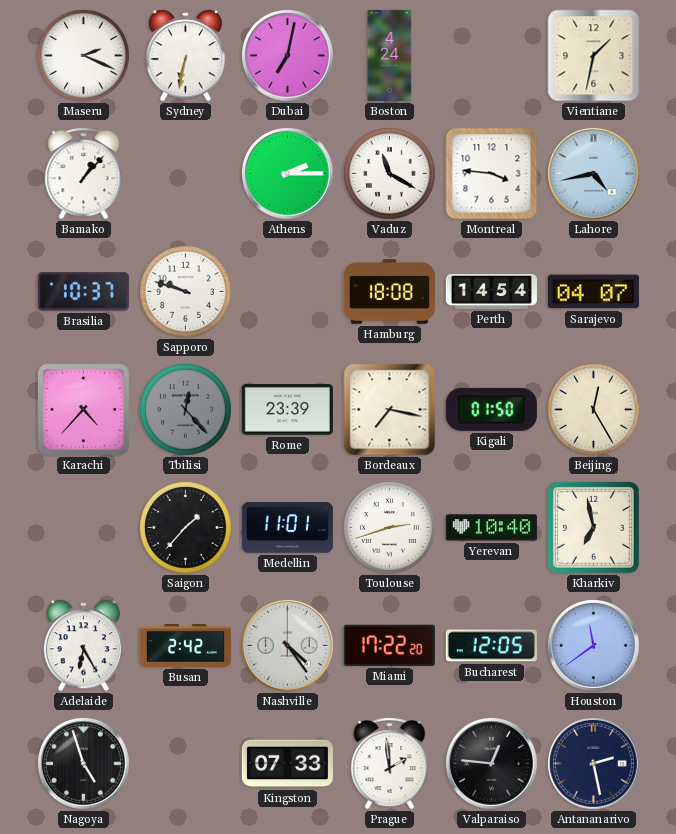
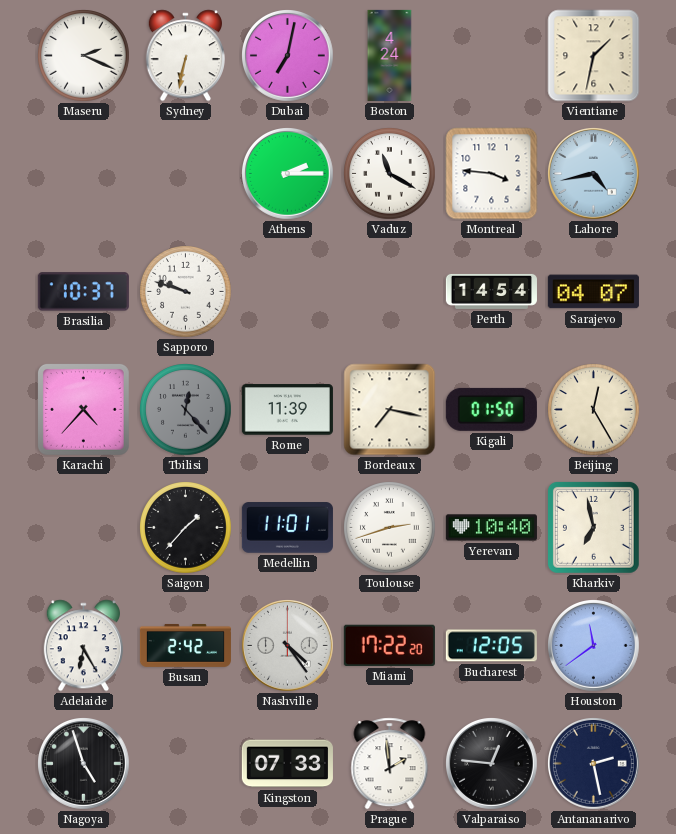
Bamako: 1:07 -> none (84, 174)
Hamburg: 18:08 -> none (389, 292)
Rome: 23:39 -> 11:39 (287, 410)
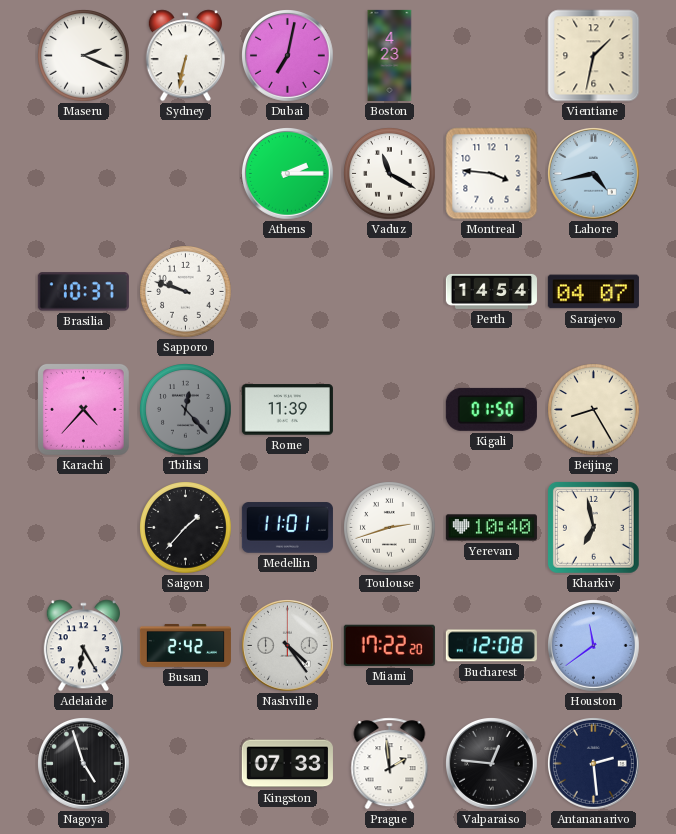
Boston: 4:24 -> 4:23 (390, 55)
Bordeaux: 7:17 -> none (390, 410)
Beijing: 12:25 -> 8:25 (594, 410)
Bucharest: 12:05 -> 12:08 (491, 646)
Antananarivo: 2:28 -> 2:29 (594, 764)
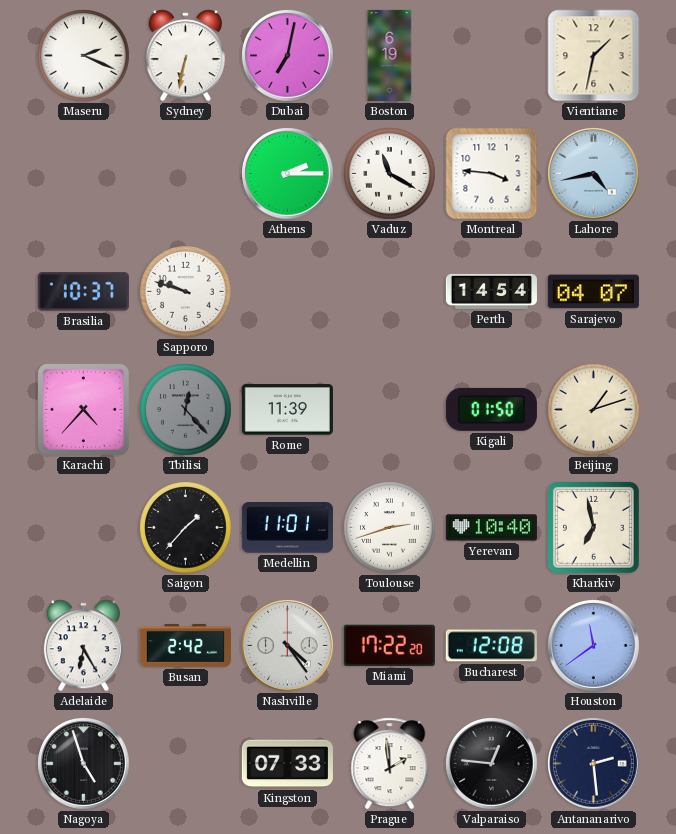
Boston: 4:23 -> 6:19 (390, 55)
Beijing: 8:25 -> 1:12 (594, 410)
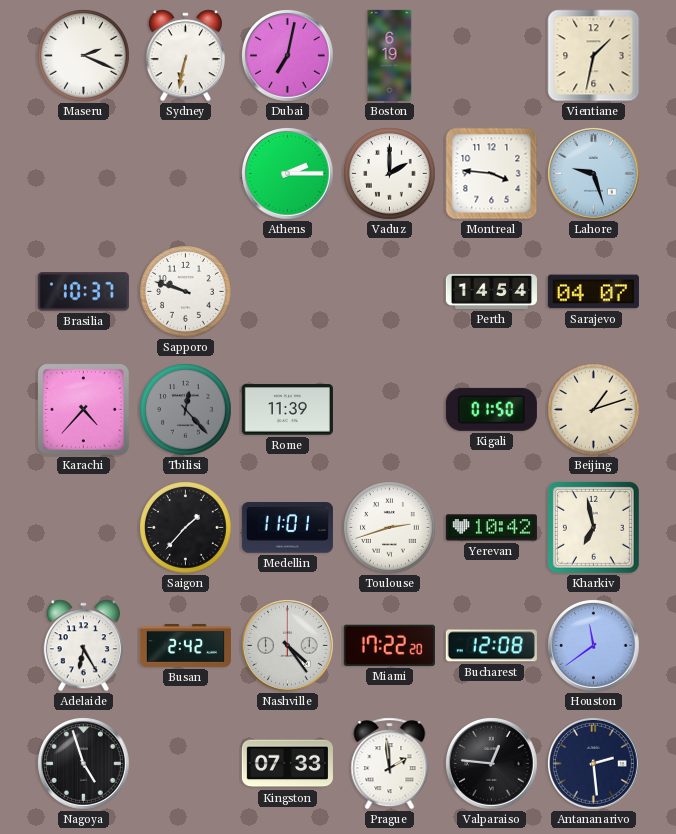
Vaduz: 11:20 -> 2:00 (390, 174)
Lahore: 4:43 -> 9:27 (594, 174)
Yerevan: 10:40 -> 10:42 (491, 528)
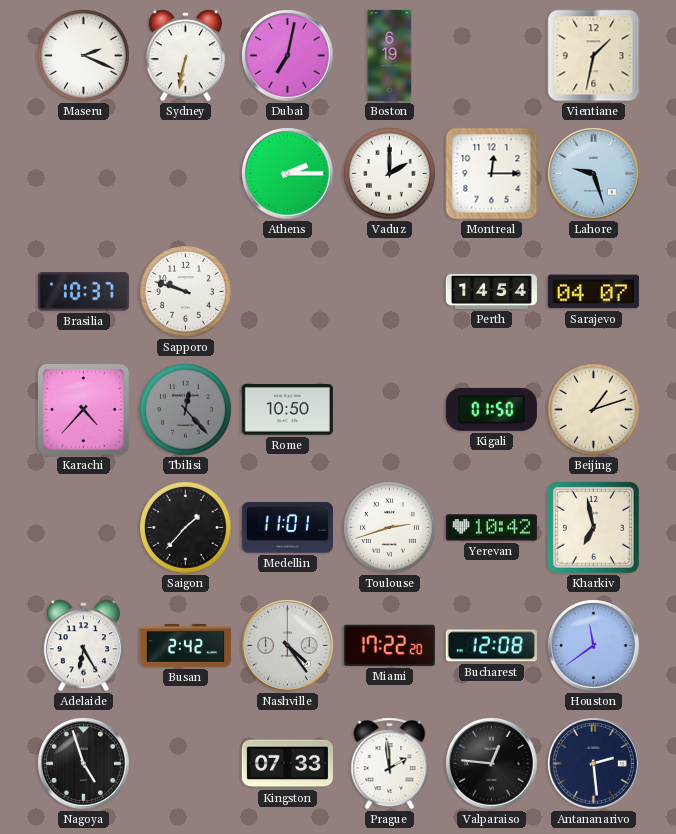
Montreal: 3:46 -> 12:15 (492, 174)
Rome: 11:39 -> 10:50 (287, 410)
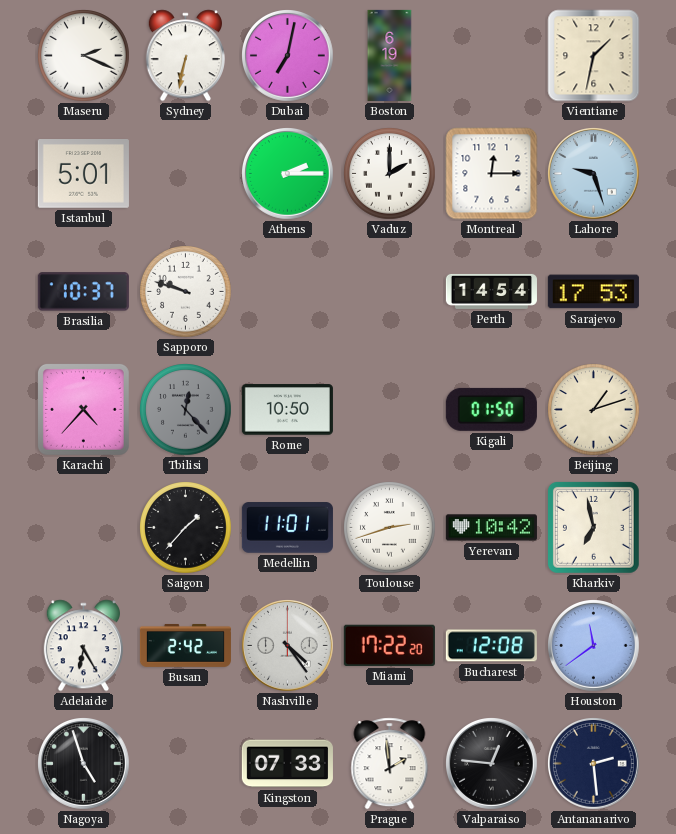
Istanbul: none -> 5:01 (83, 174)
Sarajevo: 04:07 -> 17:53 (593, 292)
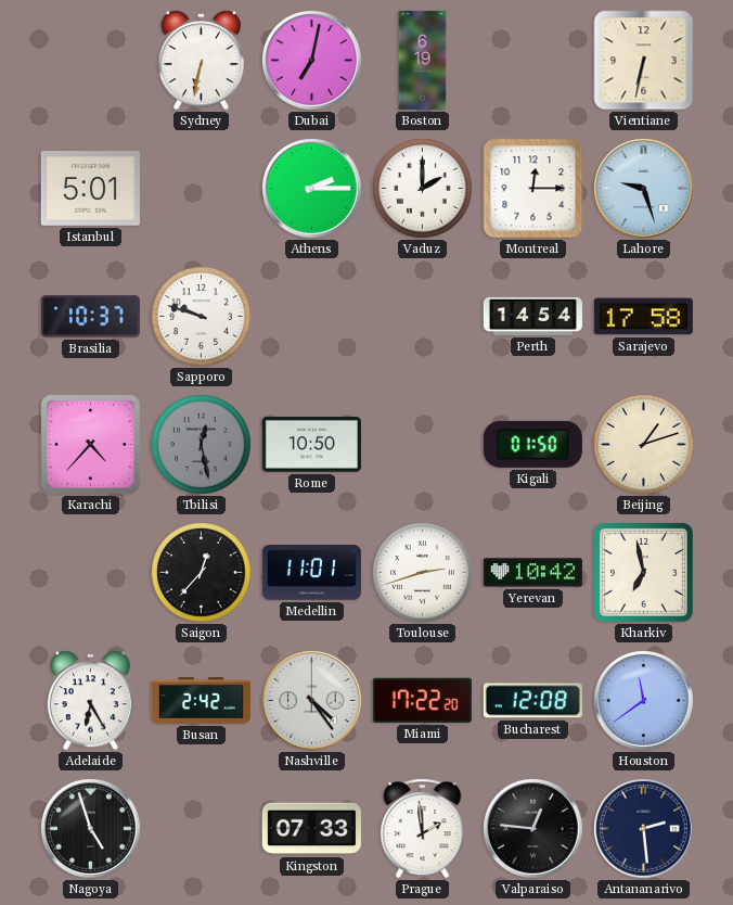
Maseru: 2:19 -> none (84, 56)
Vientiane: 1:32 -> 6:32 (644, 61)
Sarajevo: 17:53 -> 17:58 (643, 317)
Tbilisi: 12:23 -> 12:28 (202, 445)
Saigon: 1:37 -> 12:37 (202, 573)
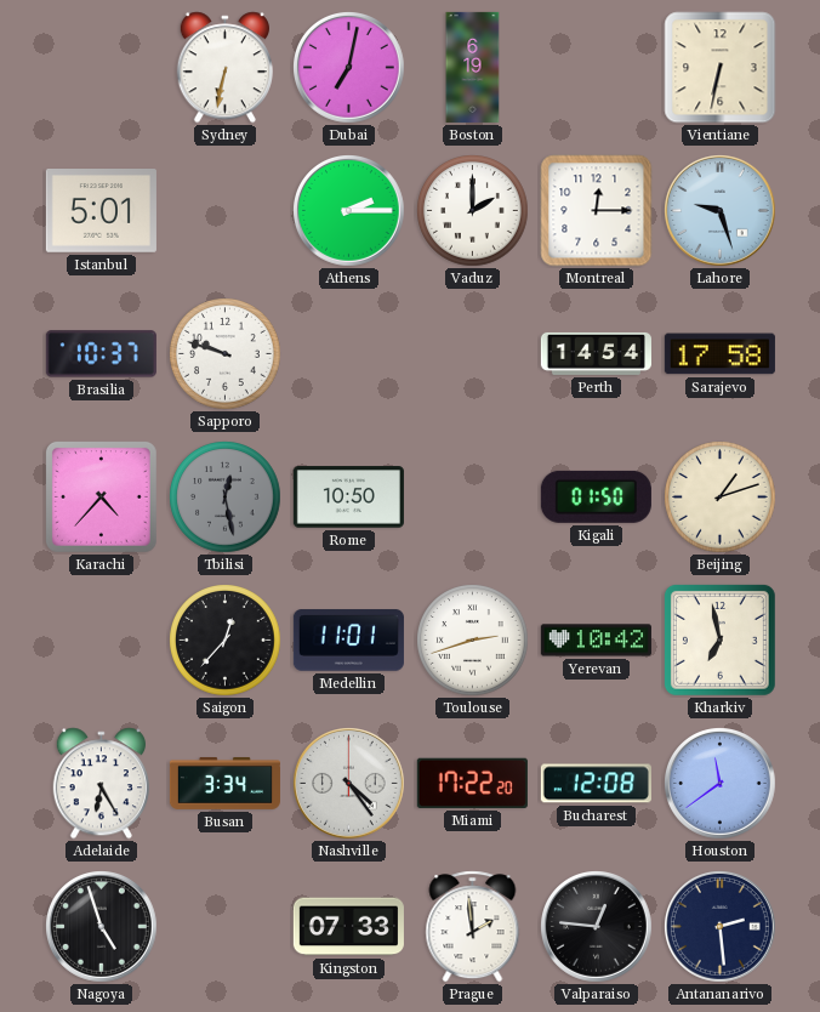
Busan: 2:42 -> 3:34 (224, 783)
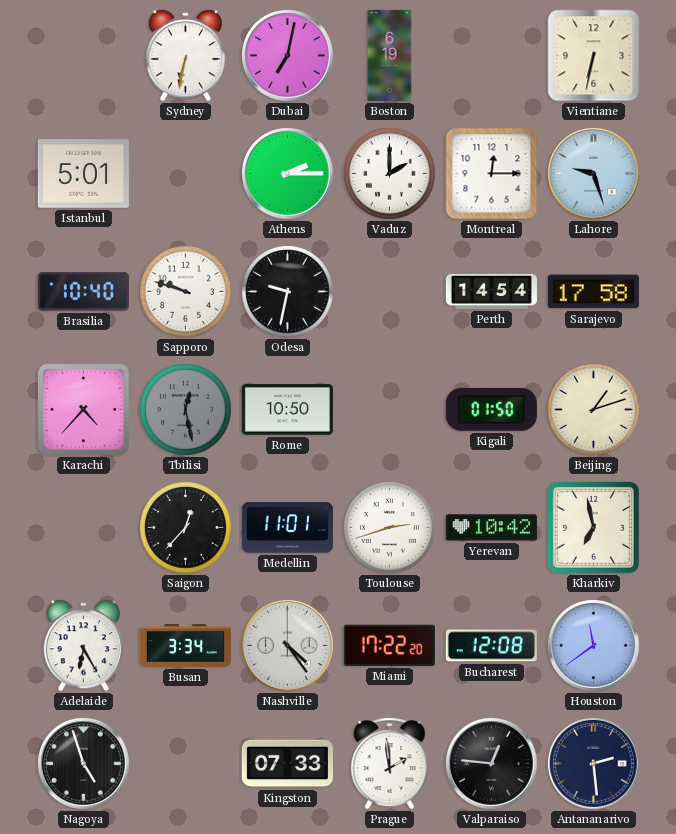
Brasilia: 10:37 -> 10:40 (83, 292)
Odesa: none -> 9:32 (288, 292)
